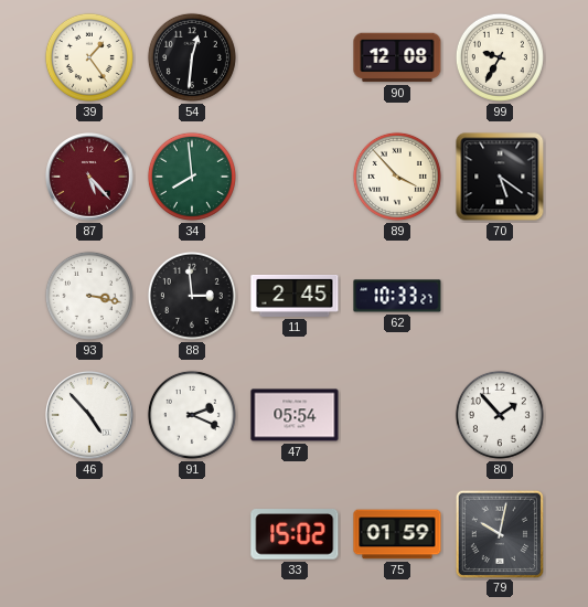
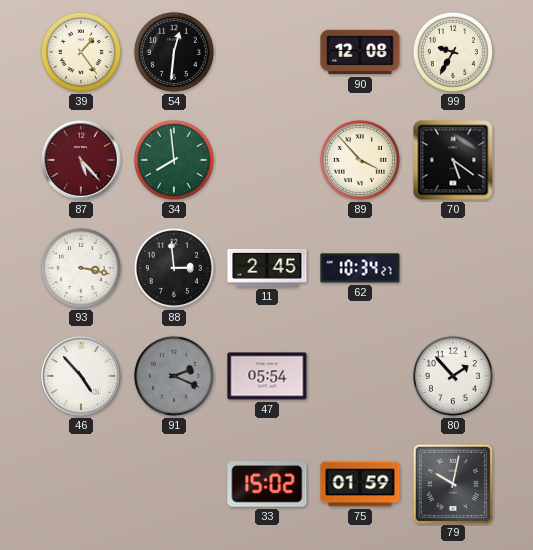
62: 10:33 -> 10:34 (360, 268)
91 dial: white -> grey (174, 376)
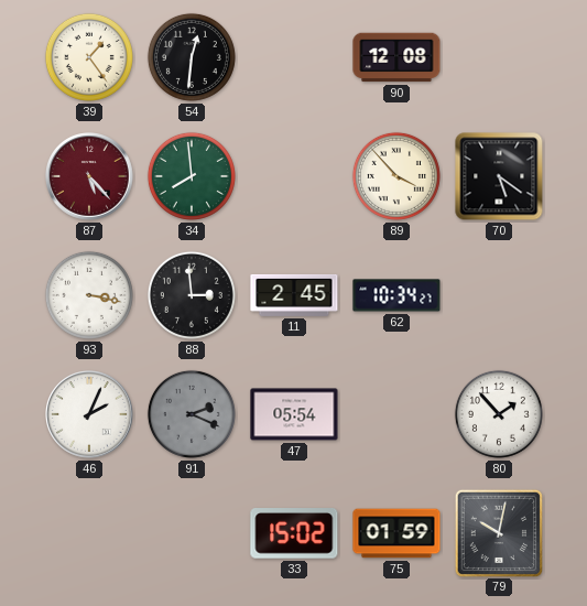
99: 9:35 -> none (453, 52)
46: 4:53 -> 2:04 (89, 414)
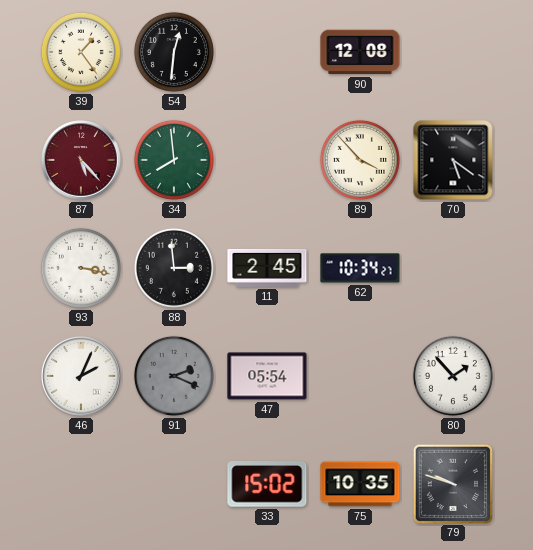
75: 01:59 -> 10:35 (360, 484)
79: 10:02 -> 9:48 (452, 483)
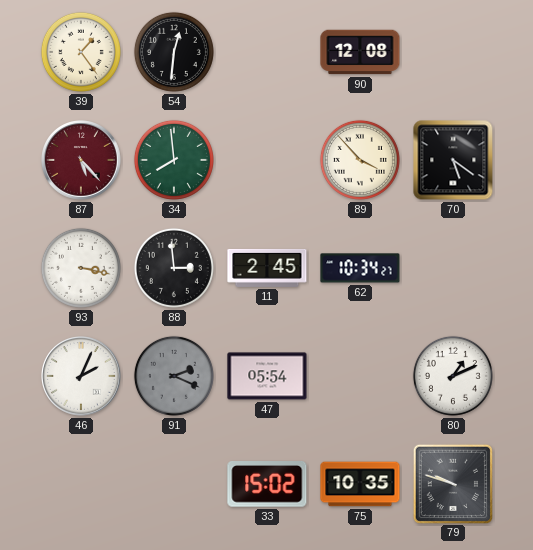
80: 1:53 -> 1:11 (453, 376)
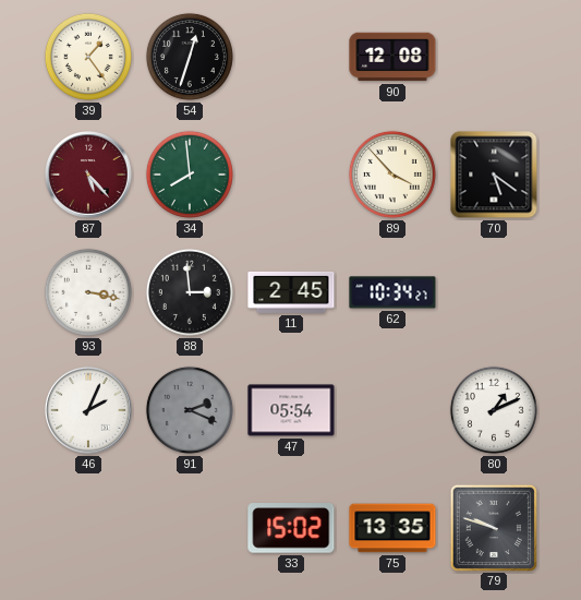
54: 12:31 -> 12:33 (190, 57)
75: 10:35 -> 13:35 (392, 528)
